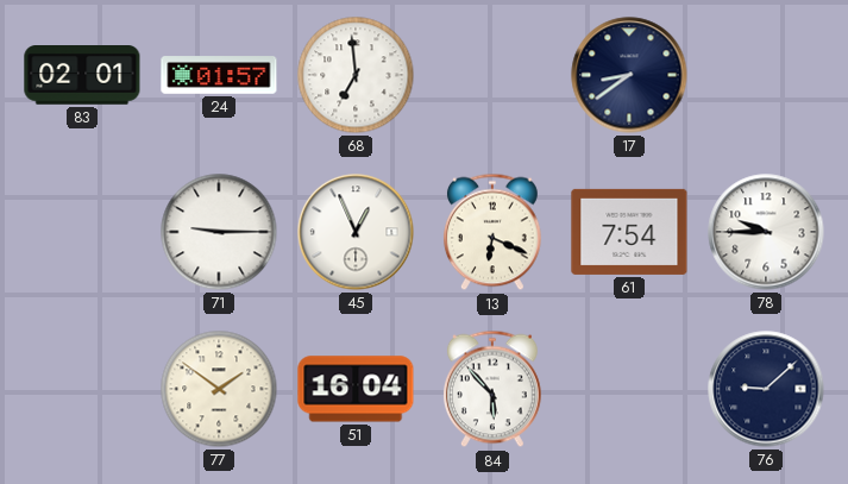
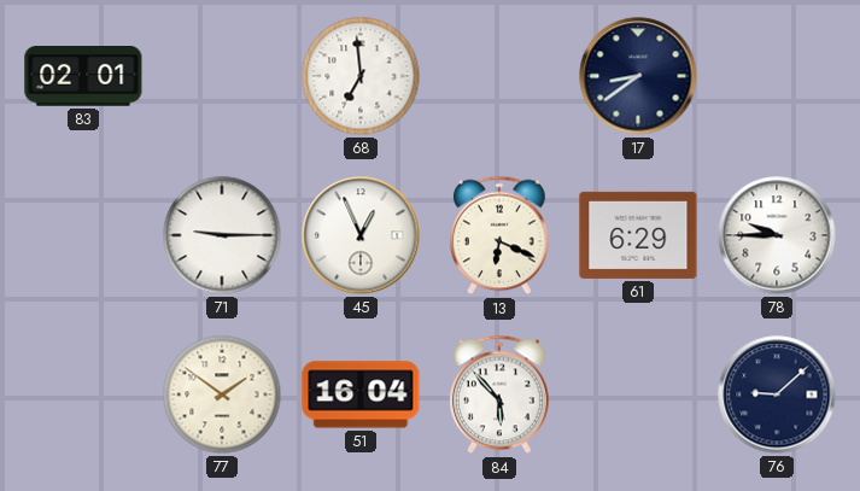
24: 01:57 -> none (219, 75)
61: 7:54 -> 6:29 (638, 235)
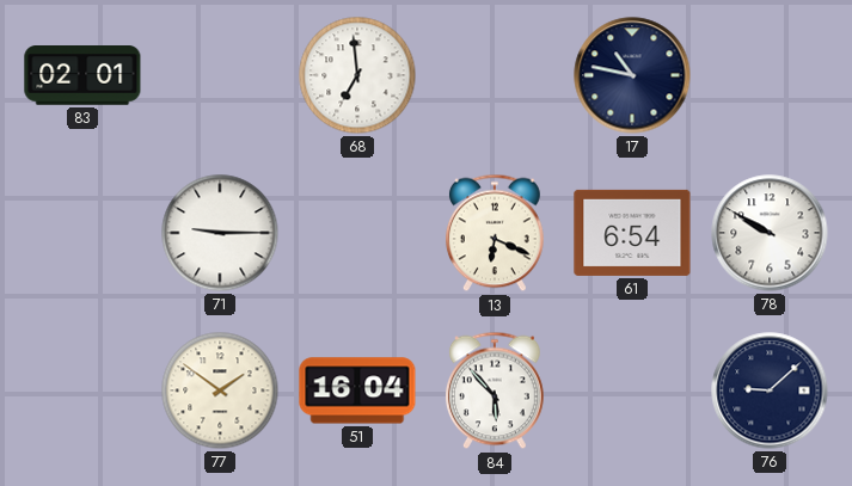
17: 8:39 -> 10:47 (632, 75)
45: 12:56 -> none (361, 235)
61: 6:29 -> 6:54 (632, 233)
78: 9:45 -> 9:50 (770, 233)
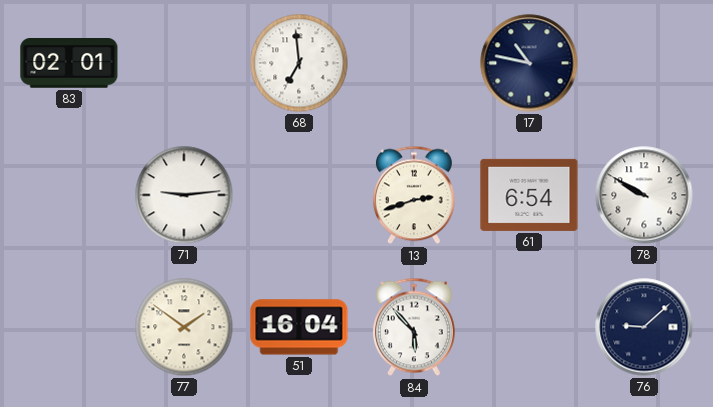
71: 9:15 -> 9:14 (184, 195)
13: 6:19 -> 2:42 (414, 195)
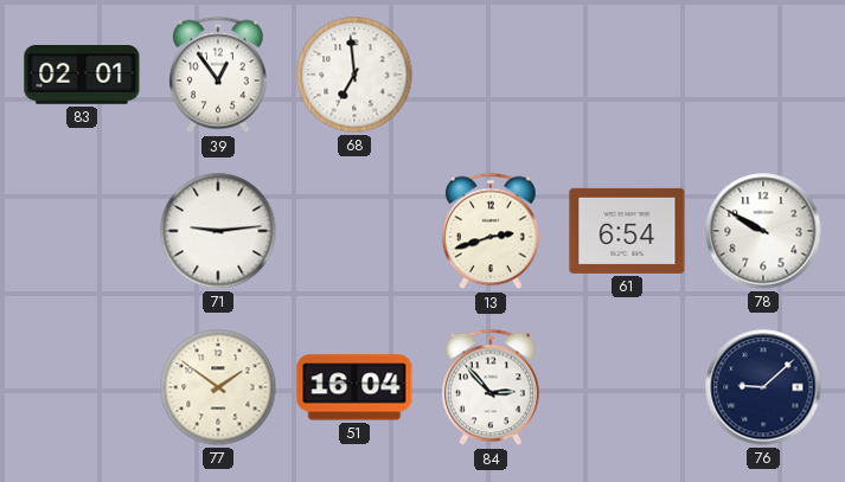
39: none -> 12:54 (218, 75)
17: 10:47 -> none (529, 63)
84: 5:53 -> 2:53 (491, 387)
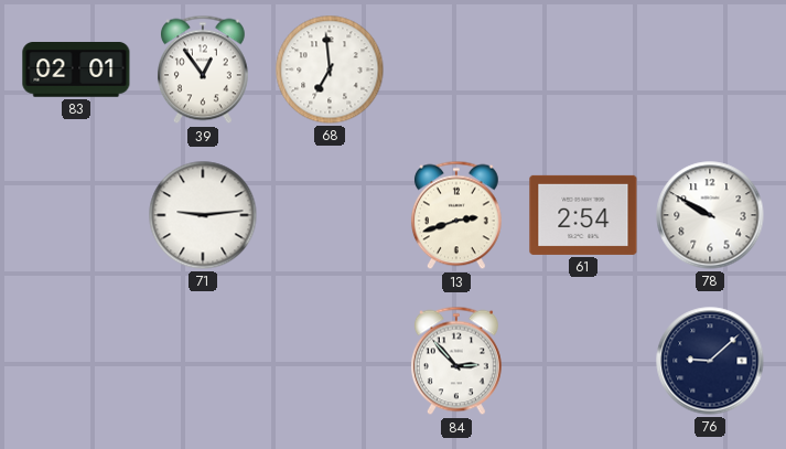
61: 6:54 -> 2:54 (583, 215)
77: 1:51 -> none (218, 387)
51: 16:04 -> none (354, 387)
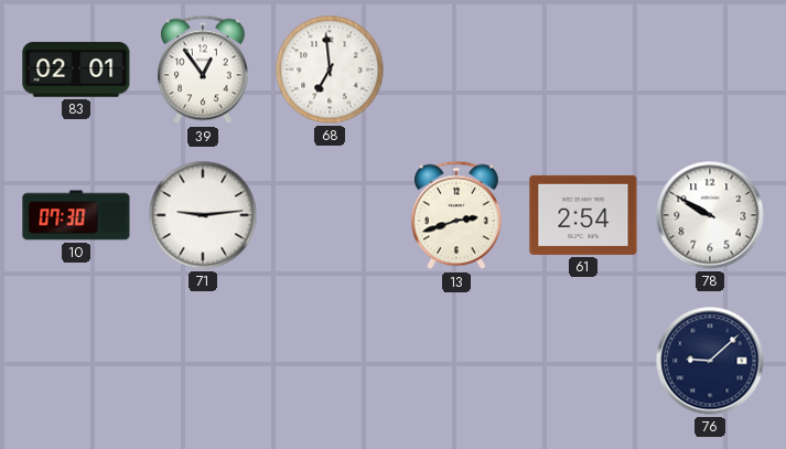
10: none -> 07:30 (76, 215)
84: 2:53 -> none (456, 361)
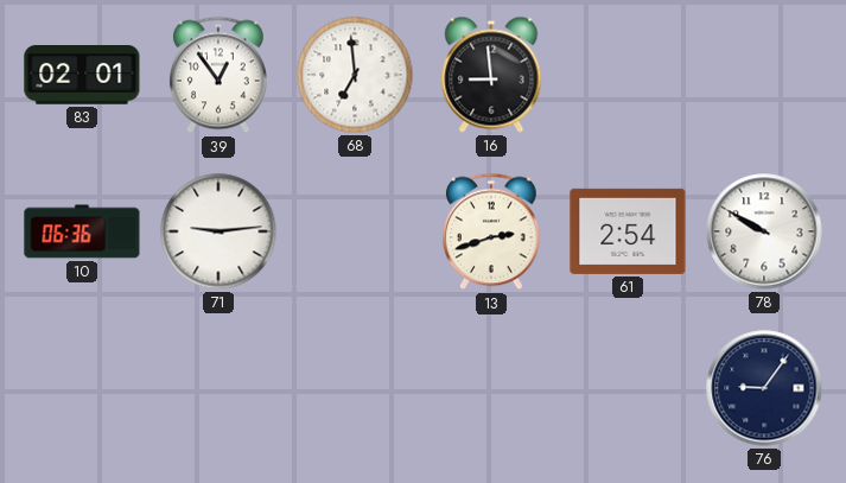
16: none -> 8:59 (491, 75)
10: 07:30 -> 06:36 (82, 231)
76: 9:08 -> 9:06 (764, 388)
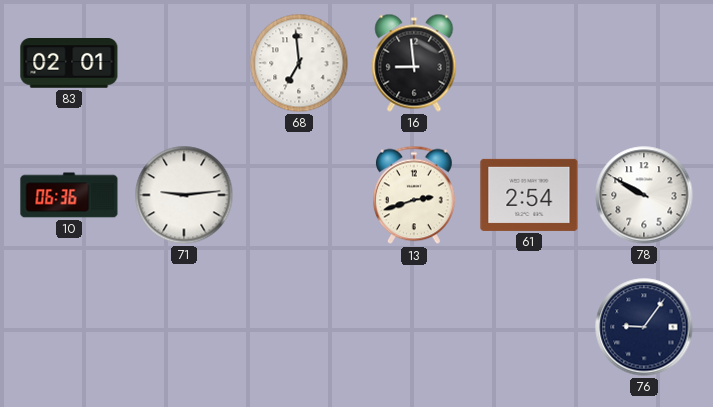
39: 12:54 -> none (218, 75)
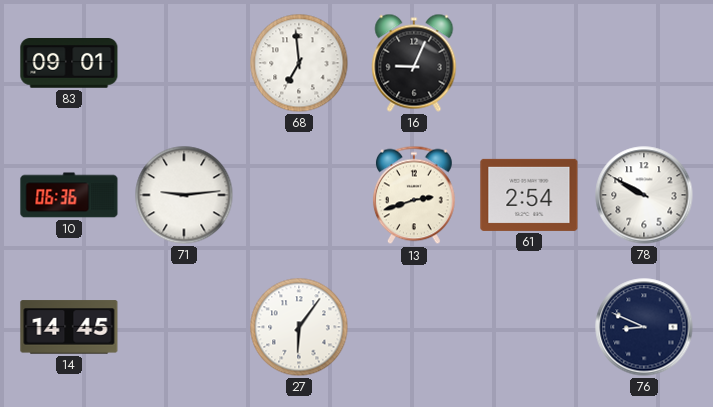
83: 02:01 -> 09:01 (69, 64)
16: 8:59 -> 9:04 (414, 63)
14: none -> 14:45 (69, 327)
27: none -> 6:06 (299, 327)
76: 9:06 -> 8:49 (644, 327)
